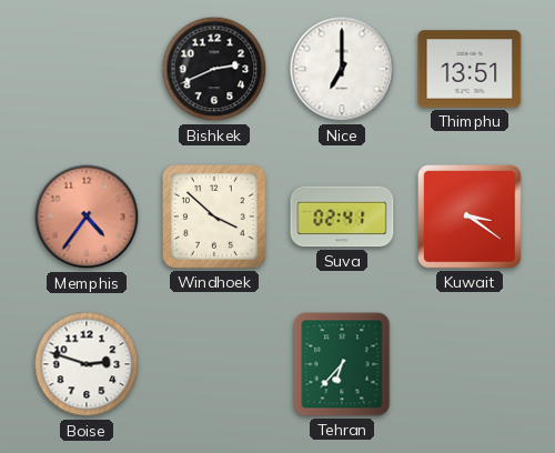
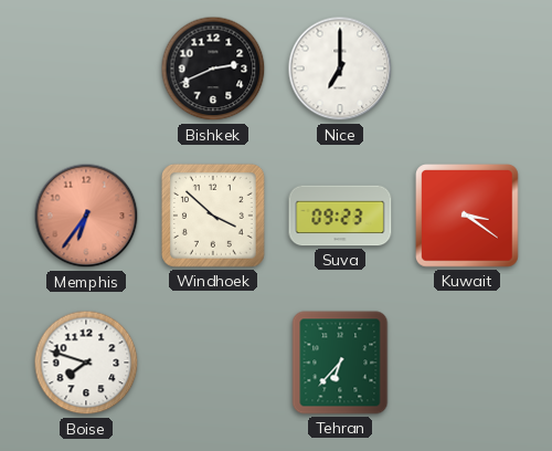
Thimphu: 13:51 -> none (470, 69)
Memphis: 4:36 -> 6:36 (86, 216)
Suva: 02:41 -> 09:23 (340, 216)
Boise: 2:48 -> 7:48 (86, 363)
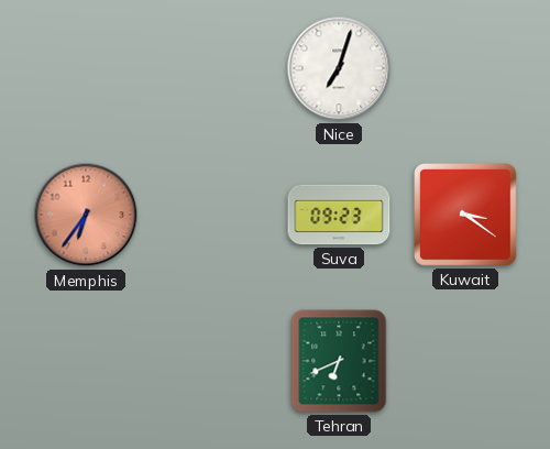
Bishkek: 2:41 -> none (213, 69)
Nice: 7:00 -> 7:03 (339, 68)
Windhoek: 3:52 -> none (213, 216)
Boise: 7:48 -> none (86, 363)
Tehran: 6:37 -> 6:41 (339, 361)
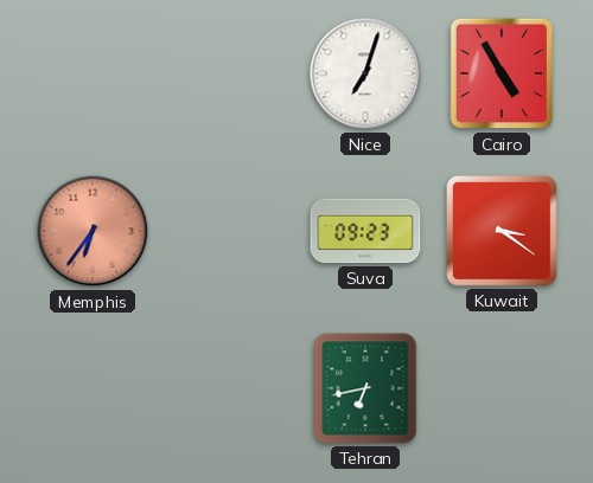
Cairo: none -> 4:55 (502, 73)
Tehran: 6:41 -> 6:43 (365, 388)
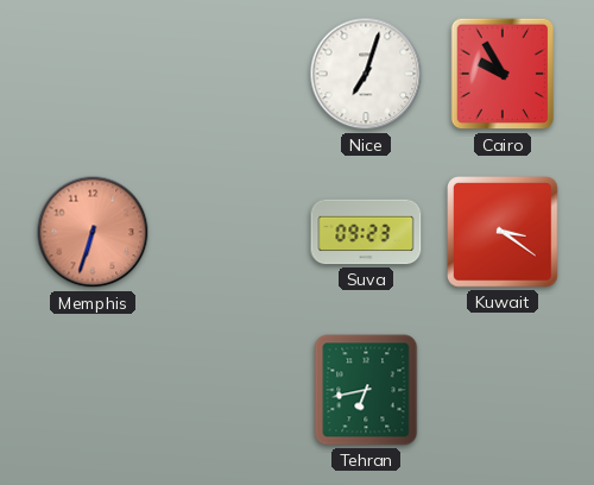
Cairo: 4:55 -> 9:55 (503, 74)
Memphis: 6:36 -> 6:33 (93, 232)
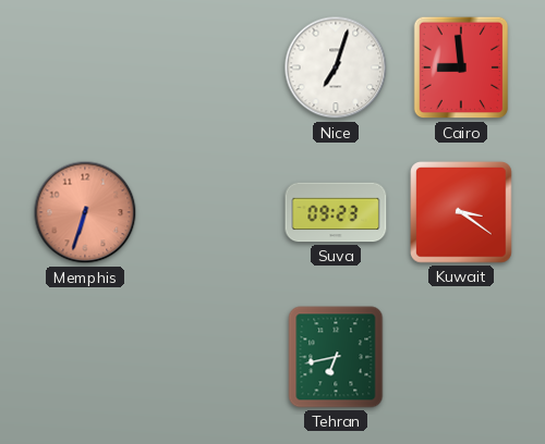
Cairo: 9:55 -> 8:59 (461, 67)
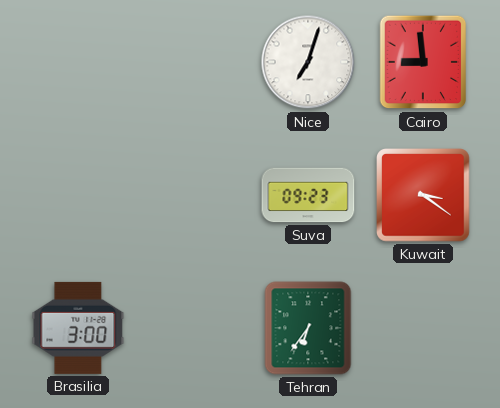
Memphis: 6:33 -> none (85, 212)
Brasilia: none -> 3:00 (78, 328)
Tehran: 6:43 -> 6:36 (308, 328)
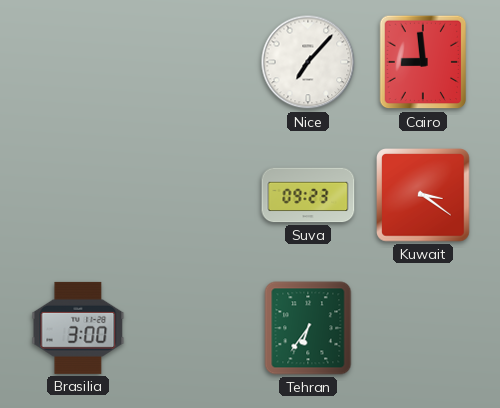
Nice: 7:03 -> 7:07 (308, 62)
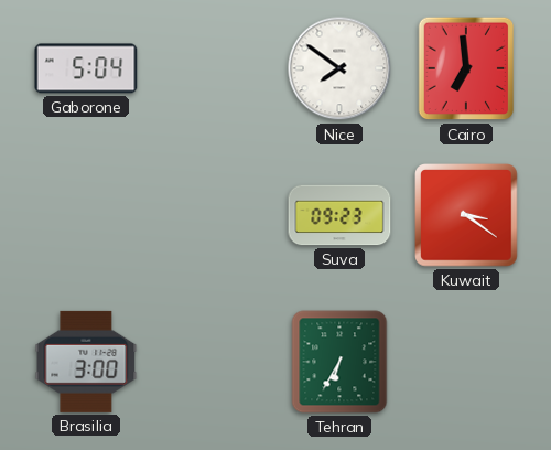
Gaborone: none -> 5:04 (86, 68)
Nice: 7:07 -> 7:51 (339, 68)
Cairo: 8:59 -> 6:59 (466, 68)
Tehran: 6:36 -> 6:35 (339, 362)
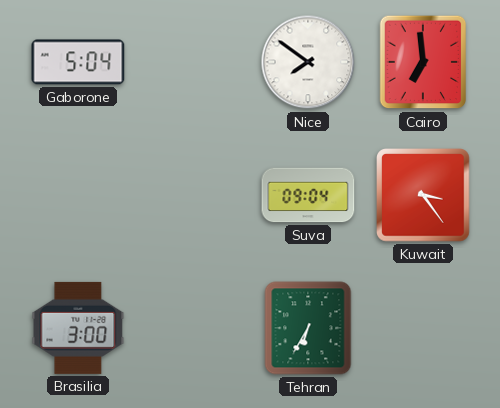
Suva: 09:23 -> 09:04 (308, 195)
Kuwait: 3:21 -> 3:24 (424, 196)
